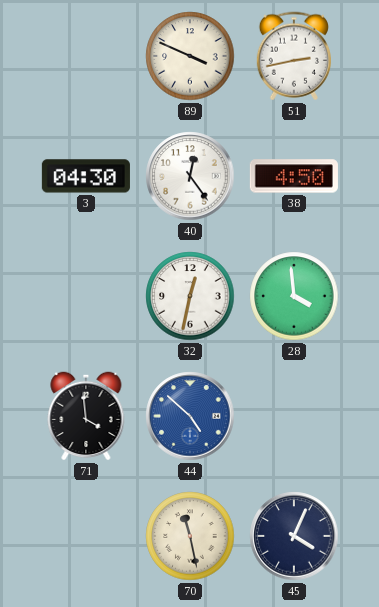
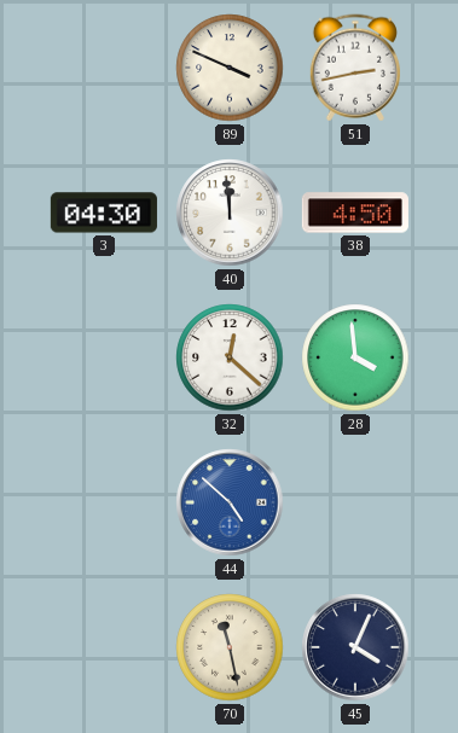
40: 12:24 -> 11:59 (230, 213)
32: 12:32 -> 12:22 (230, 357)
71: 3:59 -> none (86, 416)
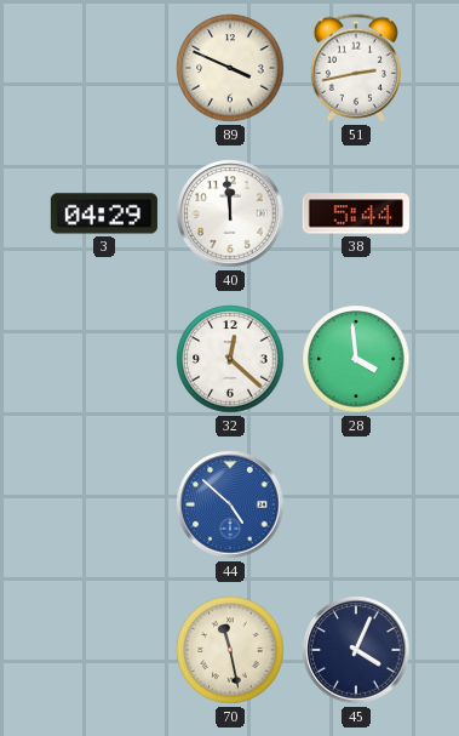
3: 04:30 -> 04:29 (104, 213)
38: 4:50 -> 5:44 (356, 213)
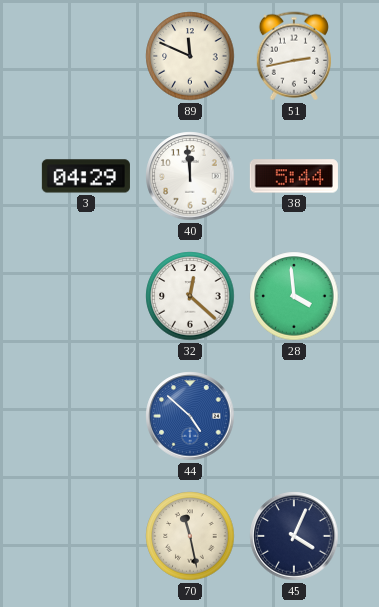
89: 3:49 -> 11:49 (190, 56)
